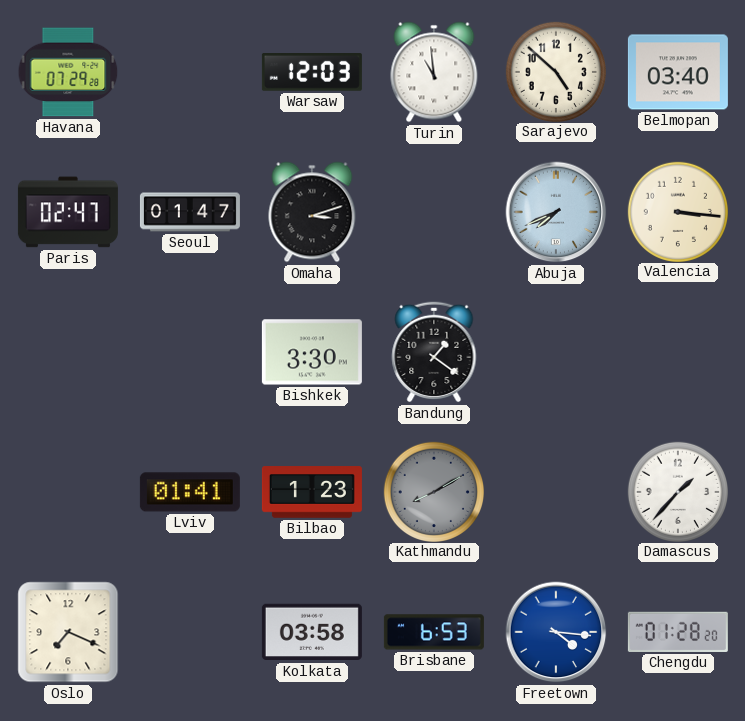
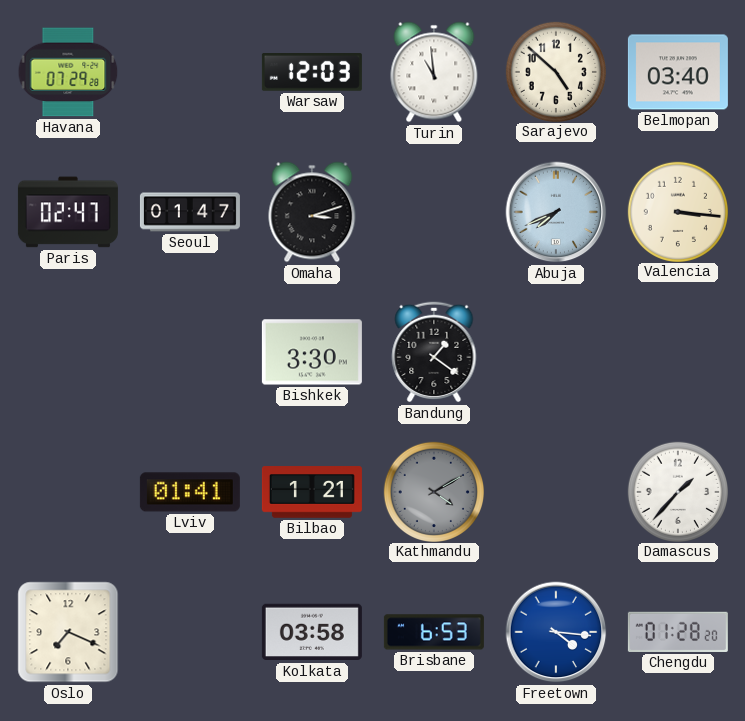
Bilbao: 1:23 -> 1:21 (312, 492)
Kathmandu: 8:10 -> 4:10 (433, 491)
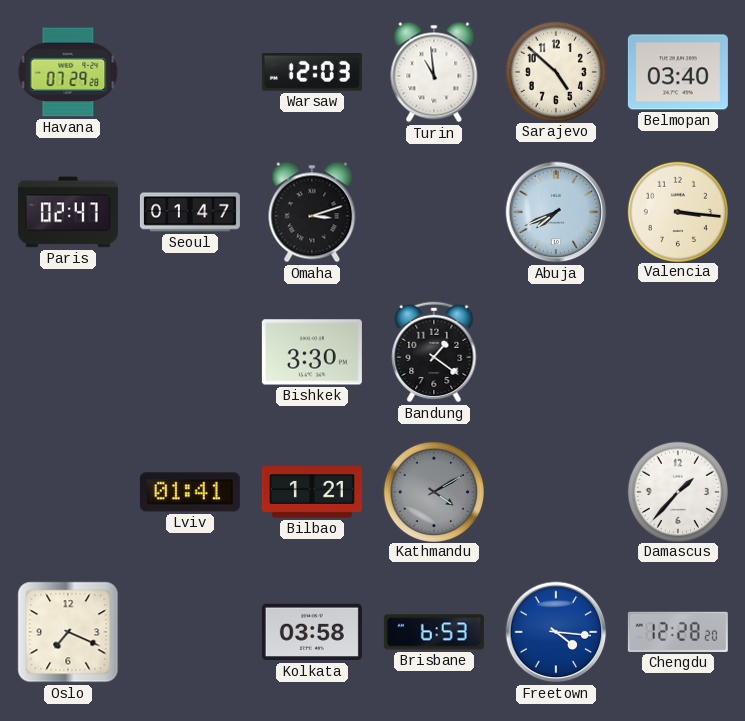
Chengdu: 01:28 -> 12:28 (678, 632)
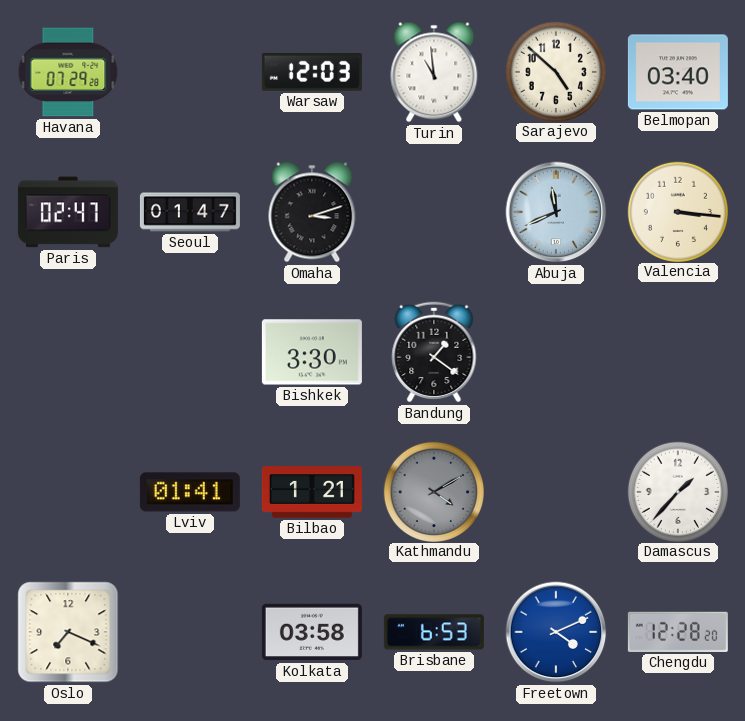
Abuja: 7:41 -> 11:41 (556, 212)
Freetown: 4:16 -> 4:11 (556, 632)
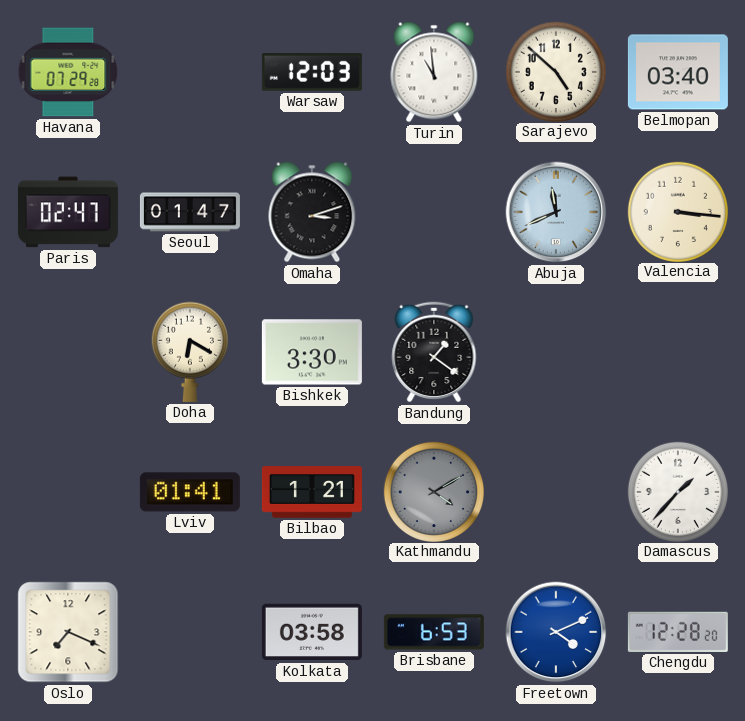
Doha: none -> 6:20 (190, 352)
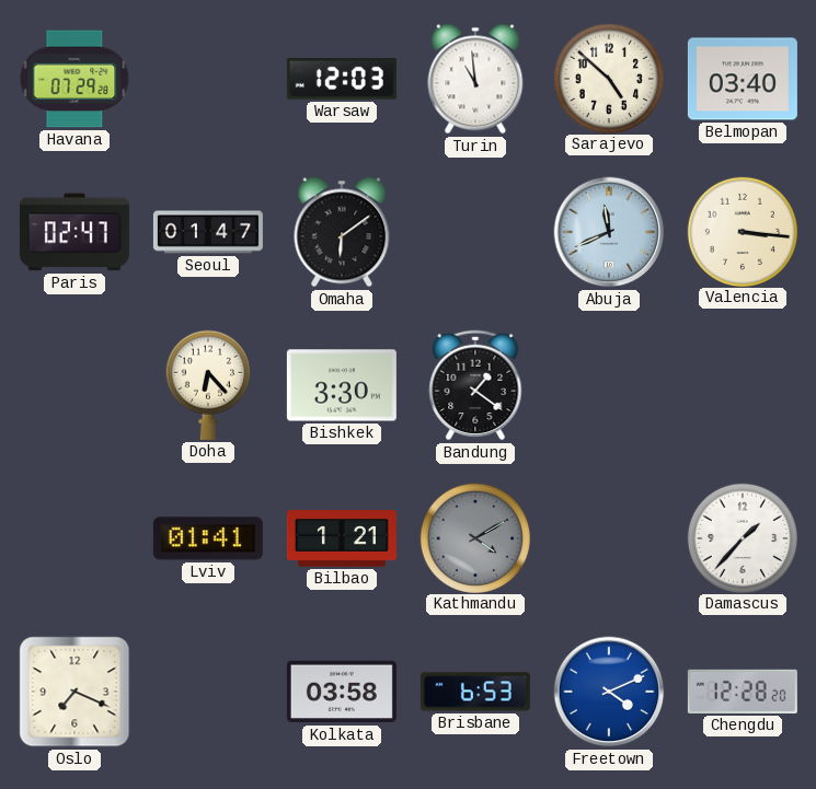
Omaha: 3:12 -> 6:09 (342, 232)
Doha: 6:20 -> 6:23 (208, 385)
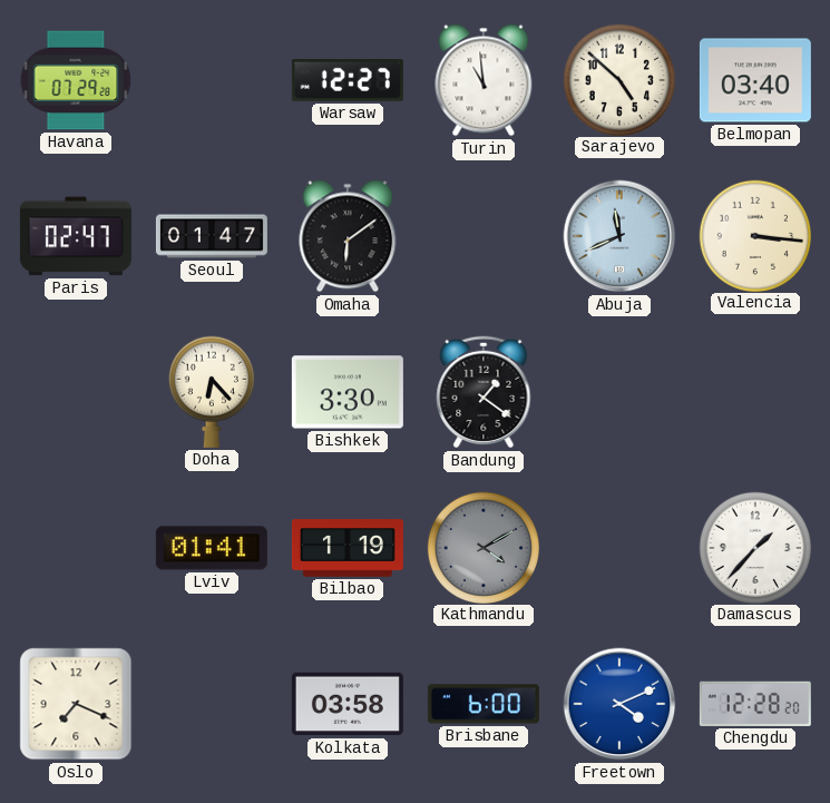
Warsaw: 12:03 -> 12:27 (348, 81)
Bilbao: 1:21 -> 1:19 (348, 548)
Brisbane: 6:53 -> 6:00 (484, 704)
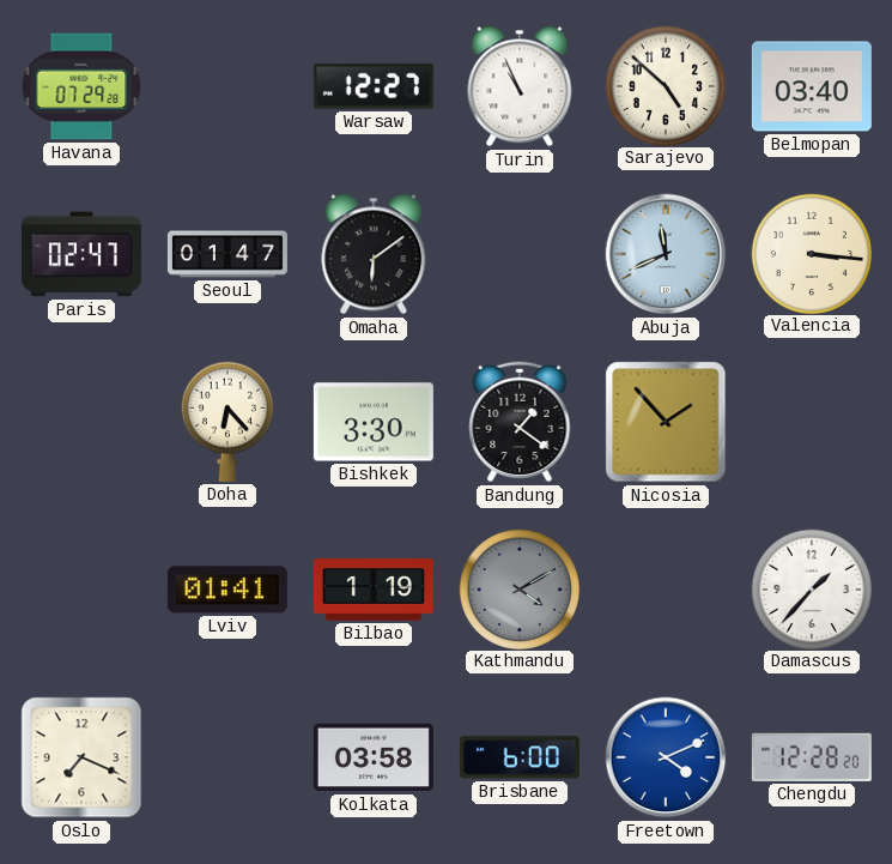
Turin: 10:59 -> 10:56 (520, 86)
Nicosia: none -> 1:53 (666, 422)
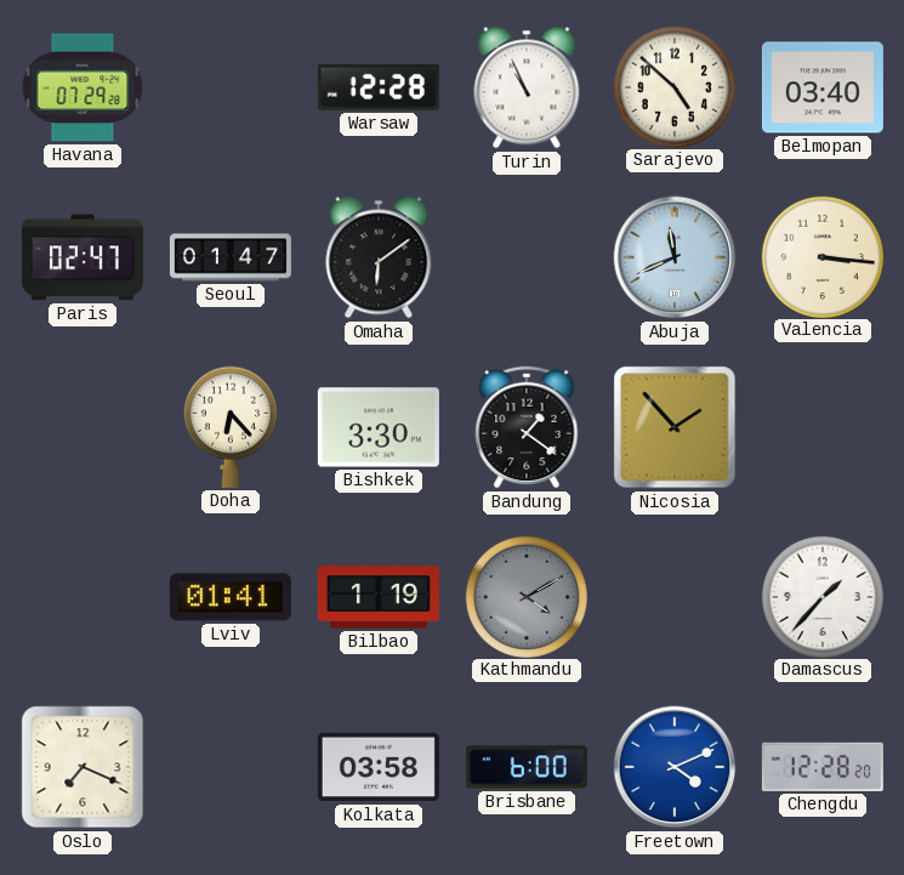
Warsaw: 12:27 -> 12:28 (379, 89)
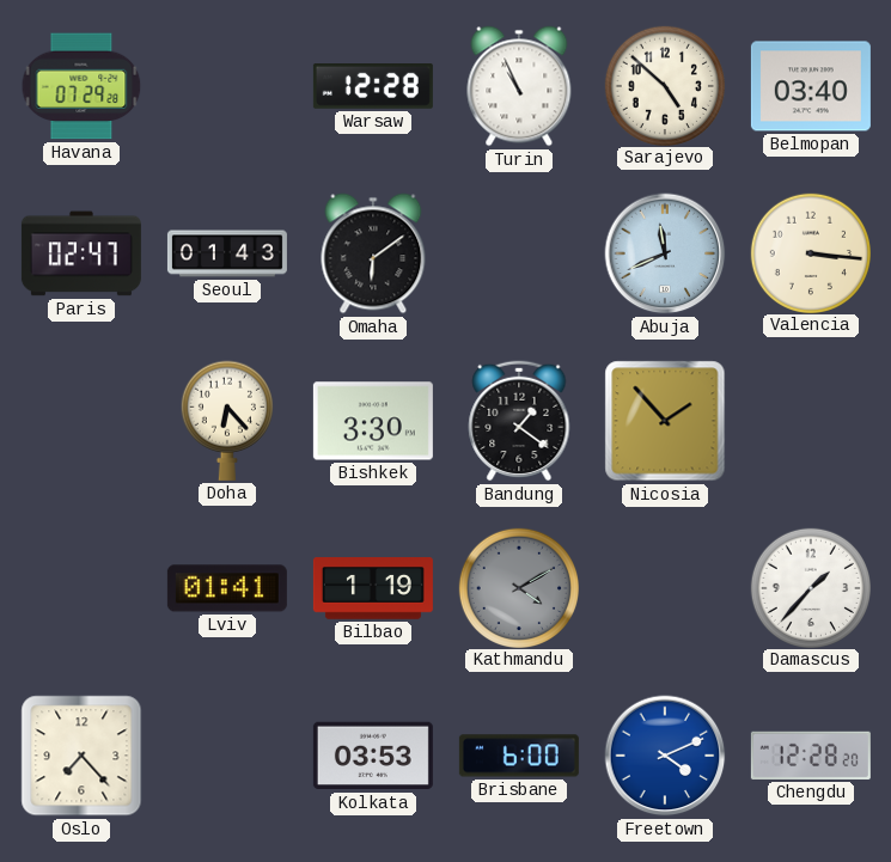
Seoul: 01:47 -> 01:43 (227, 253)
Oslo: 7:19 -> 7:23 (81, 756)
Kolkata: 03:58 -> 03:53 (373, 756)
